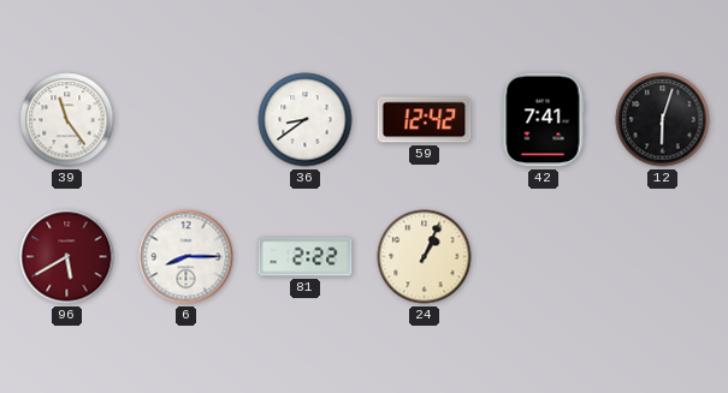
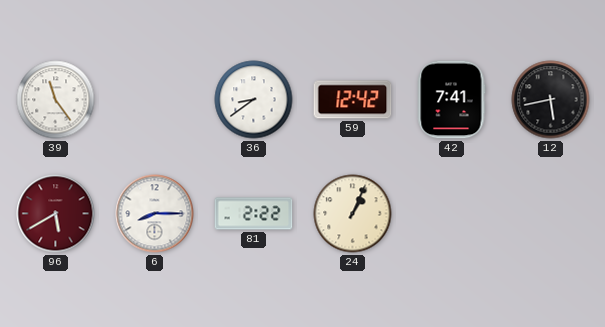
12: 6:03 -> 5:43 (551, 100)
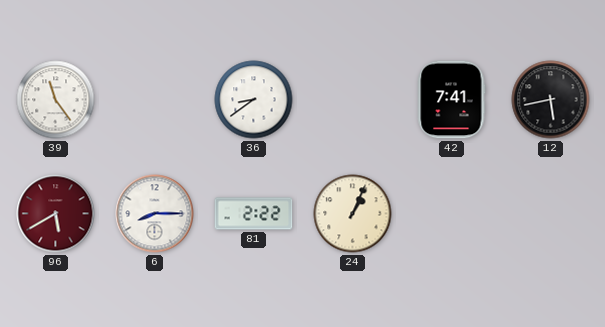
59: 12:42 -> none (353, 100)
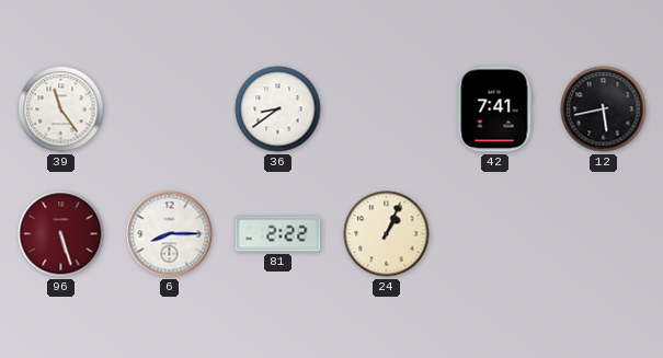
96: 5:40 -> 5:27 (61, 234)
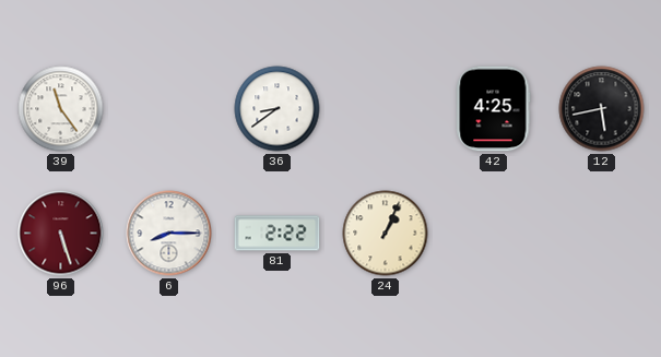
42: 7:41 -> 4:25 (493, 109)
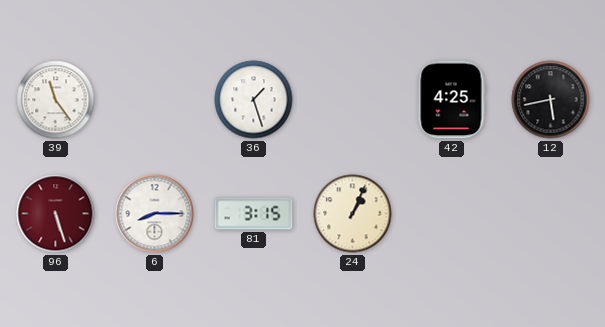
36: 8:39 -> 1:27 (254, 100)
81: 2:22 -> 3:15 (254, 214)
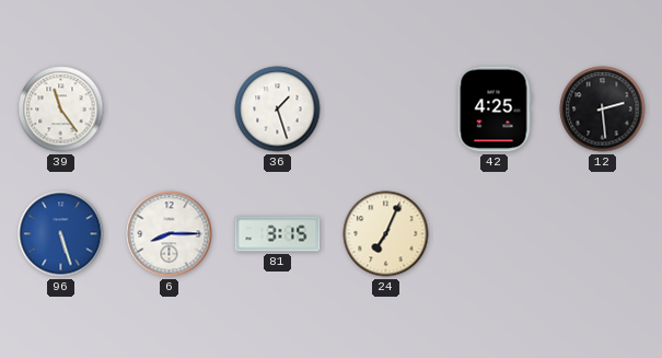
12: 5:43 -> 2:29 (603, 109)
96 dial: burgundy -> blue (61, 234)
24: 1:04 -> 7:04 (386, 234)
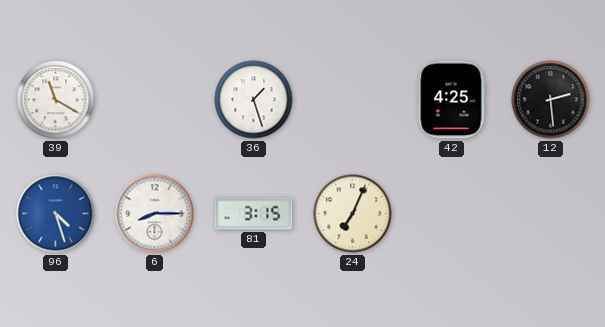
39: 11:24 -> 11:20 (56, 100)
96: 5:27 -> 4:27 (56, 214)
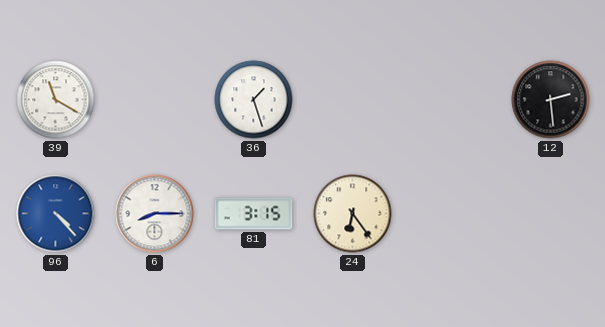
42: 4:25 -> none (451, 100)
96: 4:27 -> 4:23 (56, 214)
24: 7:04 -> 6:24 (353, 214)
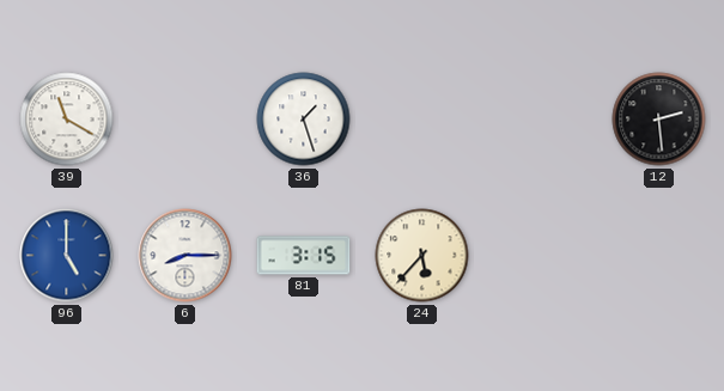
96: 4:23 -> 5:00 (67, 256)
24: 6:24 -> 5:37 (422, 256)
